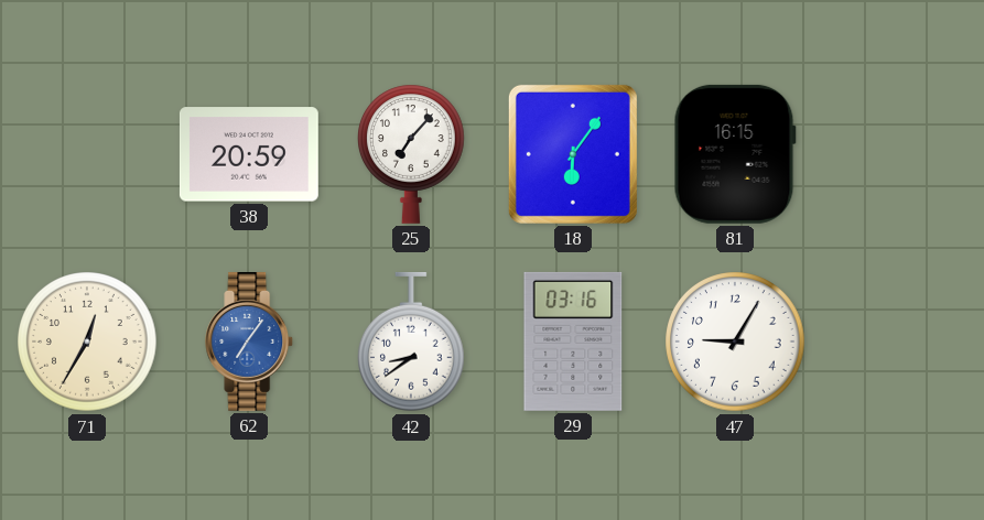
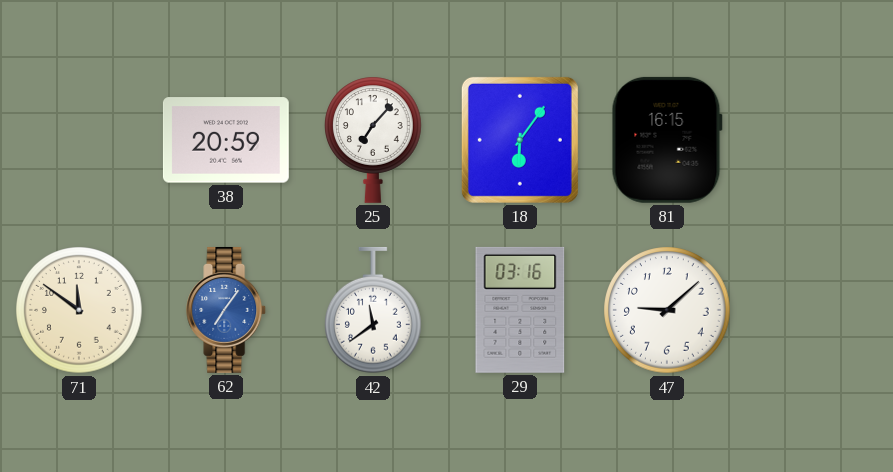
71: 12:35 -> 11:51 (79, 310)
42: 8:39 -> 11:39 (374, 310)
47: 9:05 -> 9:08 (667, 310)
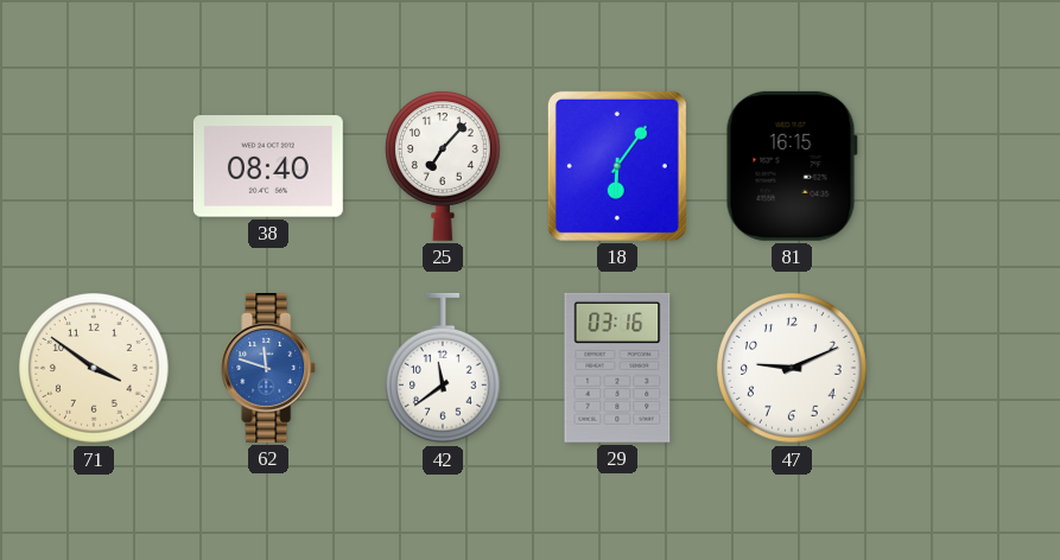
38: 20:59 -> 08:40 (268, 166)
71: 11:51 -> 3:51 (94, 368)
62: 7:06 -> 11:48 (269, 368)
47: 9:08 -> 9:11 (792, 368)
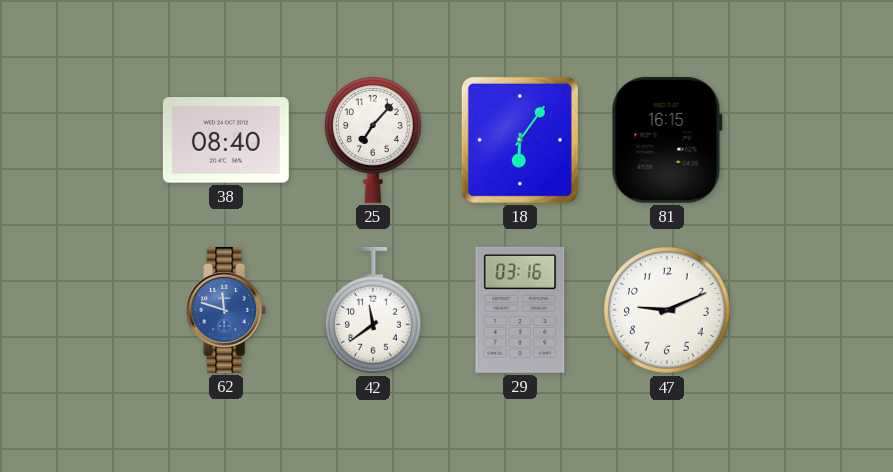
71: 3:51 -> none (94, 368)
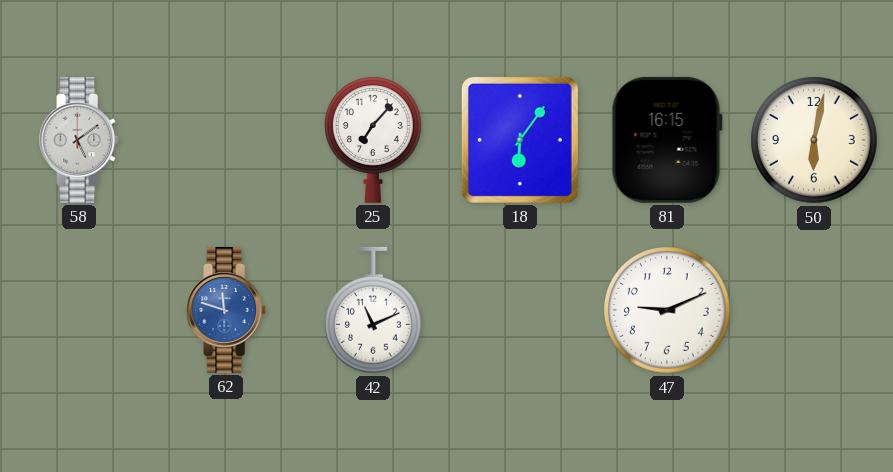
58: none -> 5:09 (80, 140)
38: 08:40 -> none (226, 140)
50: none -> 6:02 (814, 140)
42: 11:39 -> 11:11 (374, 310)
29: 03:16 -> none (520, 310)
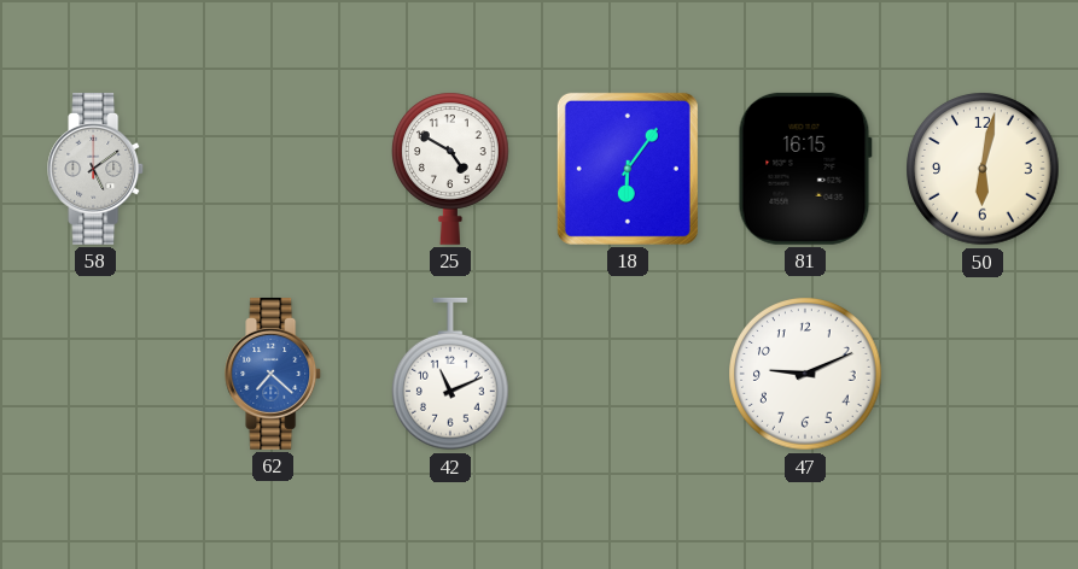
25: 7:07 -> 4:50 (451, 169)
62: 11:48 -> 7:22 (274, 374)
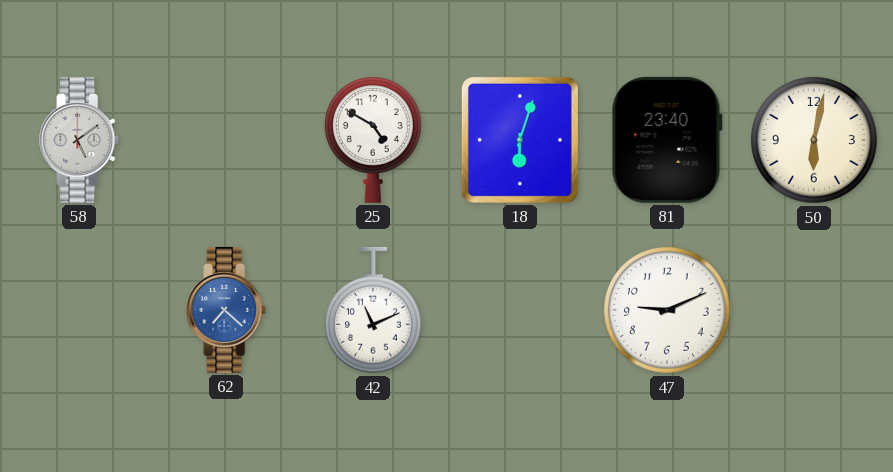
18: 6:06 -> 6:03 (520, 140)
81: 16:15 -> 23:40 (667, 140)
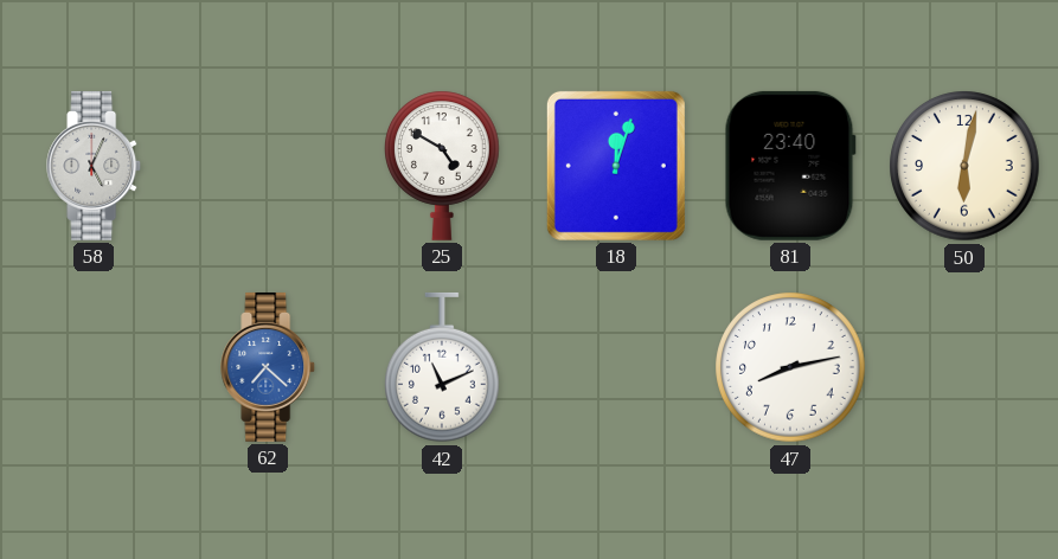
58: 5:09 -> 5:04 (95, 166)
18: 6:03 -> 12:03 (616, 166)
47: 9:11 -> 8:13 (790, 367)
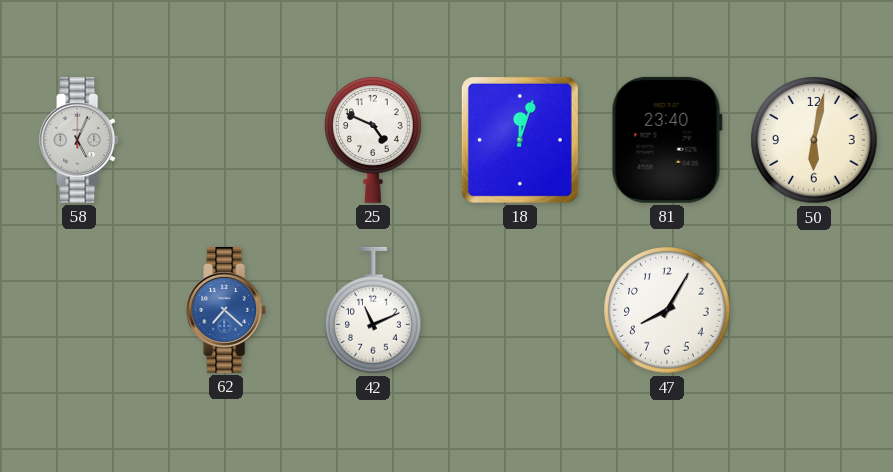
25: 4:50 -> 4:49 (374, 140)
47: 8:13 -> 8:05 (667, 310)
